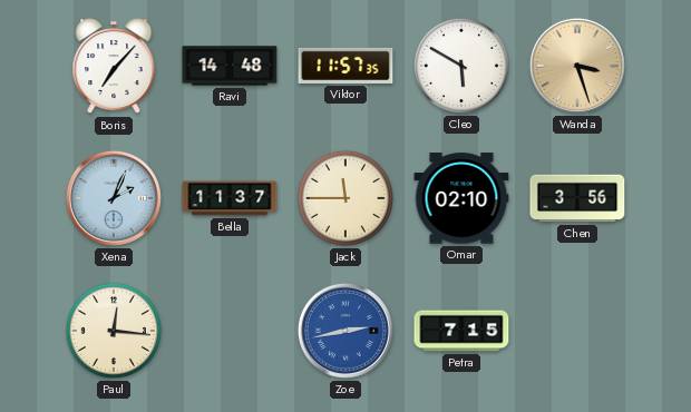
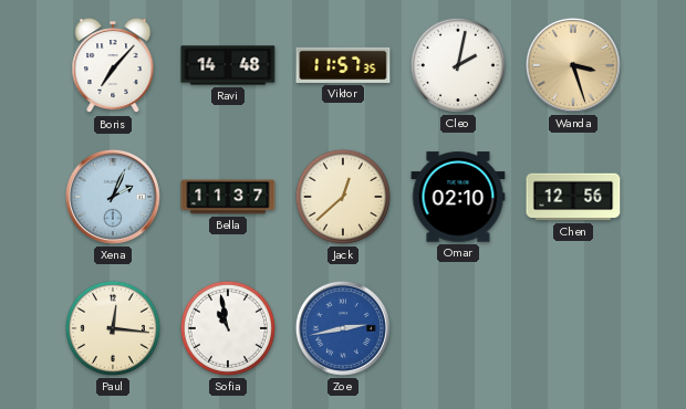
Cleo: 5:50 -> 2:02 (458, 65)
Jack: 11:45 -> 12:38 (343, 197)
Chen: 3:56 -> 12:56 (573, 197)
Sofia: none -> 10:58 (228, 328)
Petra: 7:15 -> none (461, 331)
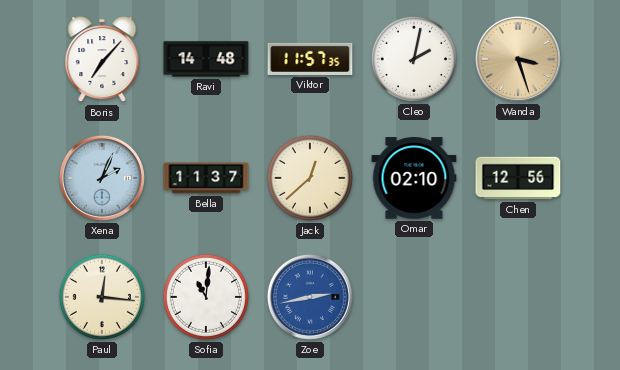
Sofia: 10:58 -> 11:01 (206, 297)
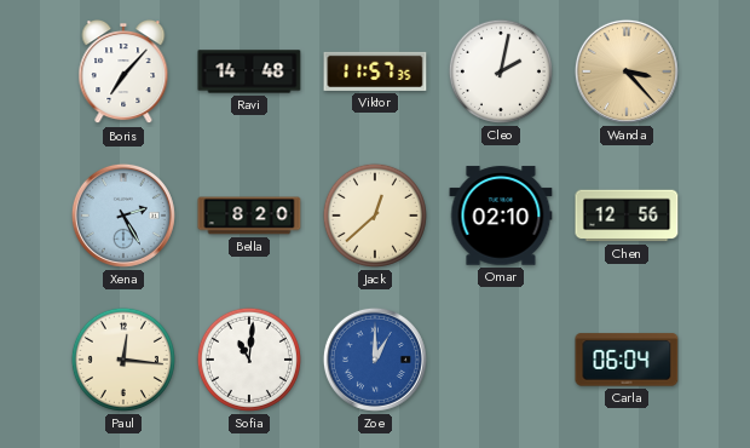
Wanda: 3:27 -> 3:23 (627, 71)
Xena: 2:04 -> 2:25 (123, 216)
Bella: 11:37 -> 8:20 (249, 216)
Zoe: 2:43 -> 1:00 (375, 360)
Carla: none -> 06:04 (627, 360)
